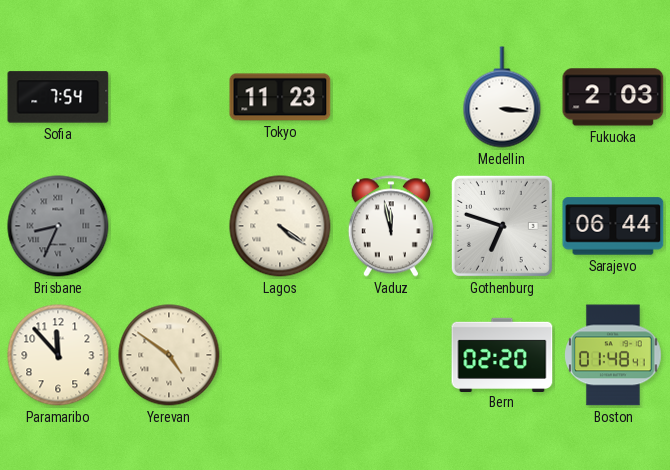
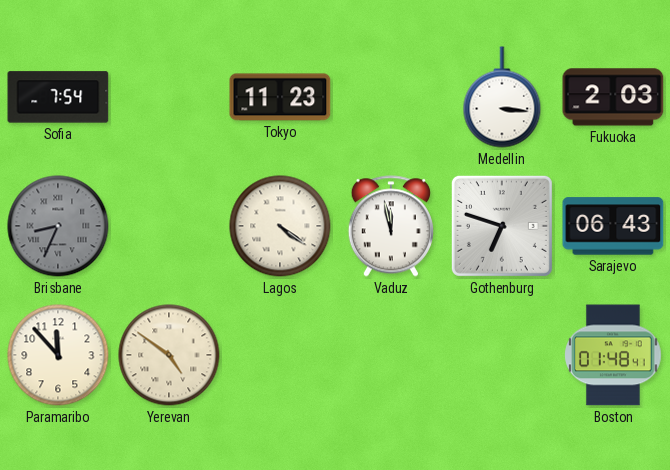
Sarajevo: 06:44 -> 06:43 (613, 226)
Bern: 02:20 -> none (502, 354)
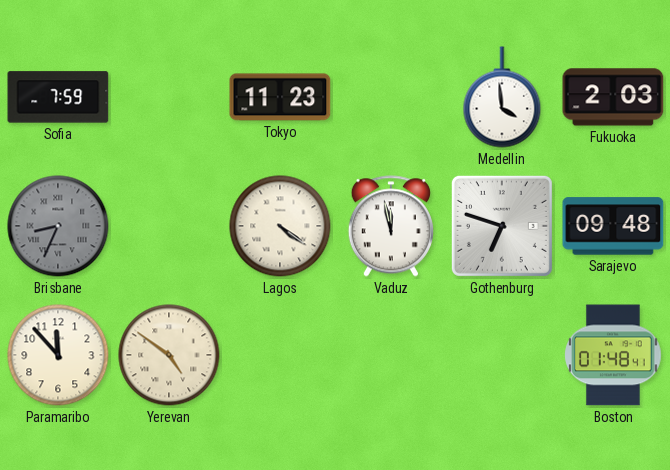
Sofia: 7:54 -> 7:59 (58, 97)
Medellin: 3:16 -> 3:59 (502, 97)
Sarajevo: 06:43 -> 09:48 (613, 226)
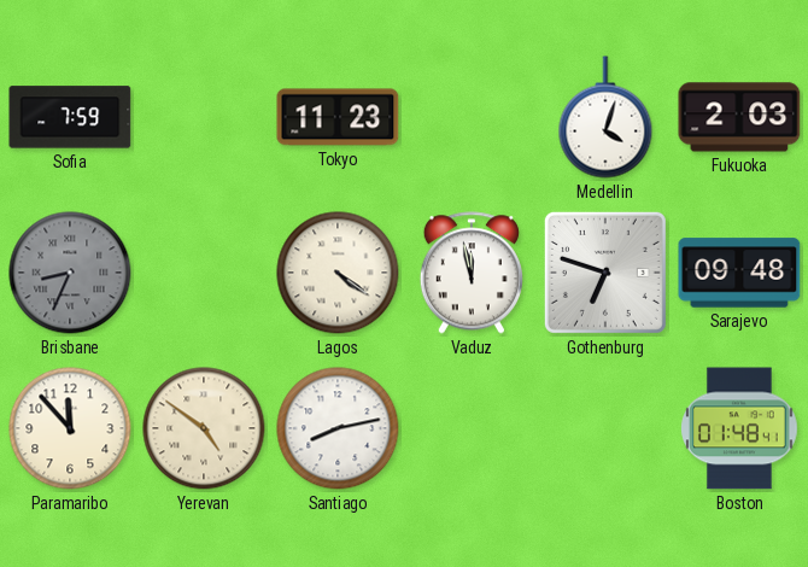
Medellin: 3:59 -> 4:03 (605, 117)
Santiago: none -> 8:13 (338, 428)
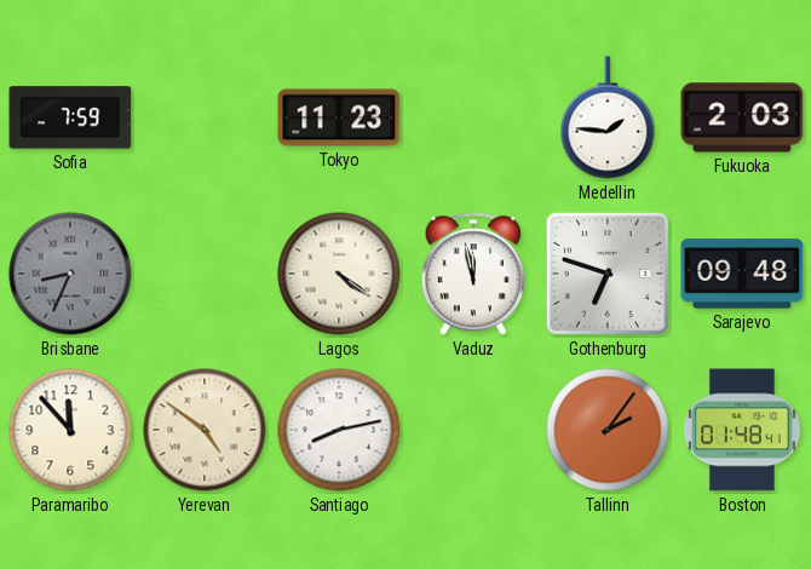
Medellin: 4:03 -> 1:46 (608, 117)
Tallinn: none -> 2:06 (608, 430)
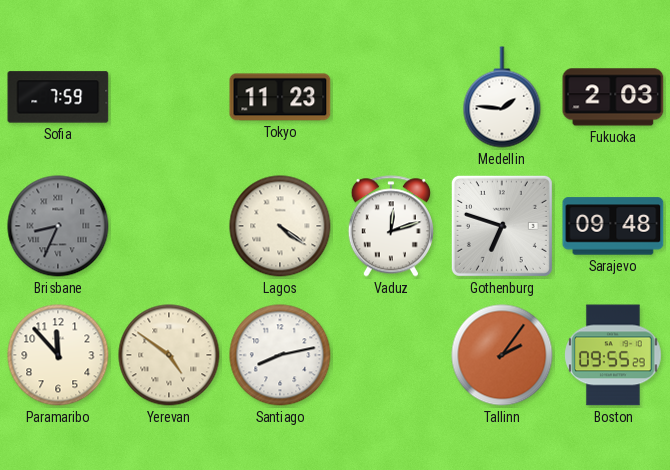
Vaduz: 11:58 -> 12:12 (391, 226)
Boston: 01:48 -> 09:55 (614, 355)
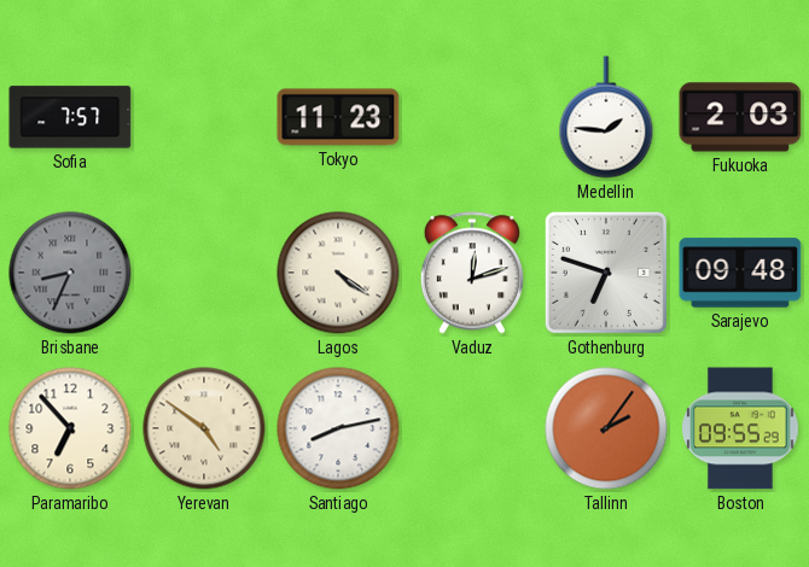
Sofia: 7:59 -> 7:57 (70, 117)
Paramaribo: 11:53 -> 6:53 (70, 428)
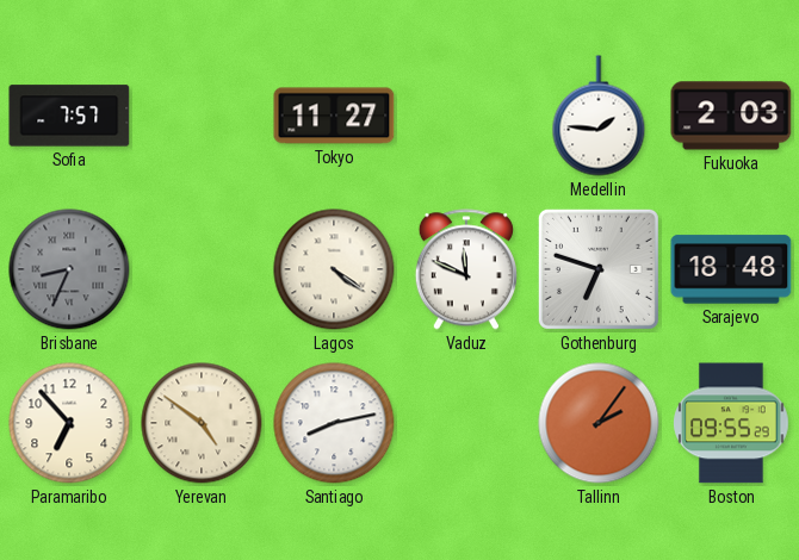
Tokyo: 11:23 -> 11:27 (334, 116)
Vaduz: 12:12 -> 11:49 (466, 269)
Sarajevo: 09:48 -> 18:48 (731, 269)
